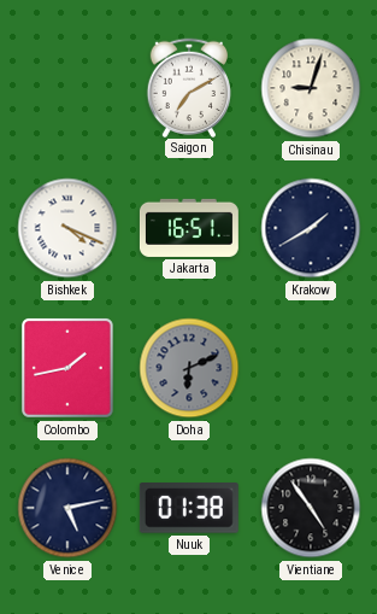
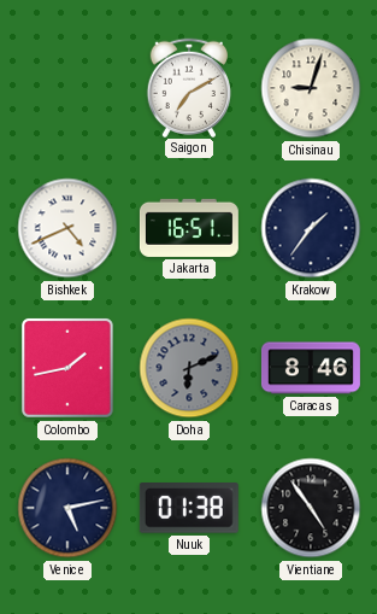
Bishkek: 4:19 -> 4:41 (67, 228)
Krakow: 1:40 -> 1:36 (311, 228)
Caracas: none -> 8:46 (311, 368)
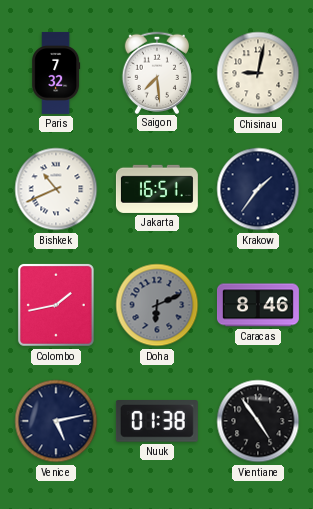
Paris: none -> 7:32 (56, 73)
Saigon: 7:10 -> 7:29 (156, 72)
Chisinau: 9:03 -> 9:02 (258, 73)
Bishkek: 4:41 -> 10:41 (56, 189)
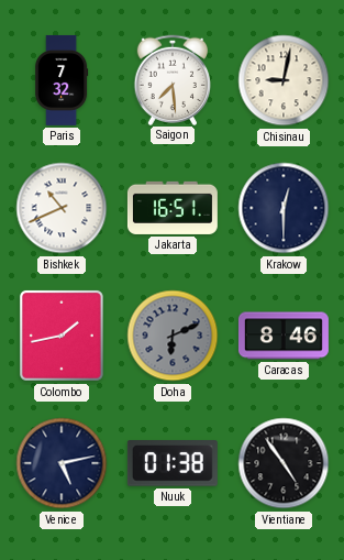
Krakow: 1:36 -> 12:30 (284, 208)
